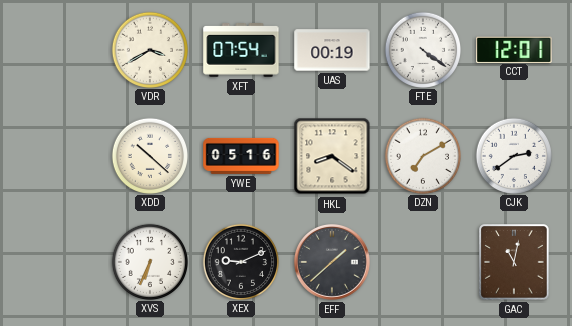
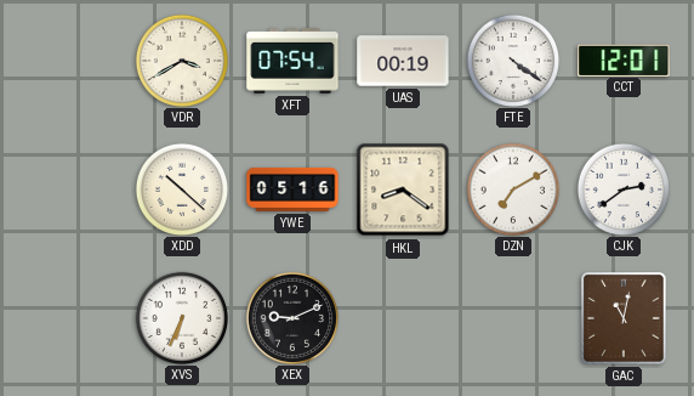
EFF: 1:38 -> none (332, 262)
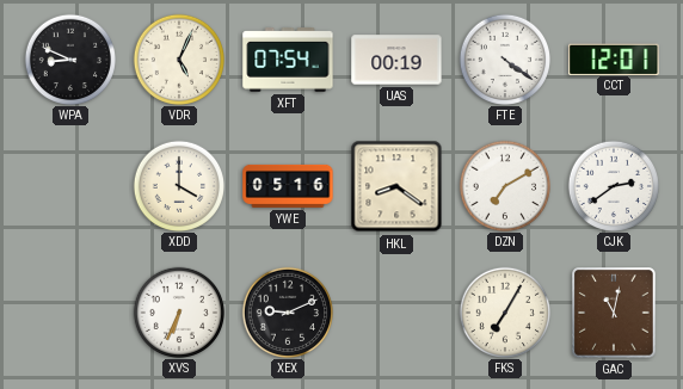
WPA: none -> 8:49 (69, 58)
VDR: 3:40 -> 5:04 (178, 58)
XDD: 10:22 -> 4:00 (178, 185)
FKS: none -> 7:05 (504, 311)
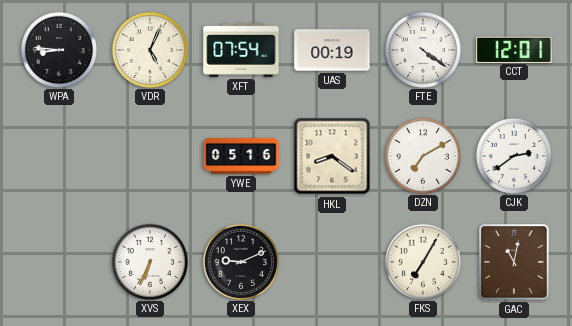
WPA: 8:49 -> 8:46 (58, 49)
XDD: 4:00 -> none (178, 185)
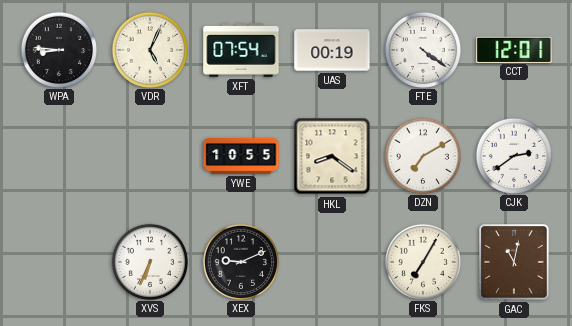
YWE: 05:16 -> 10:55 (241, 156)
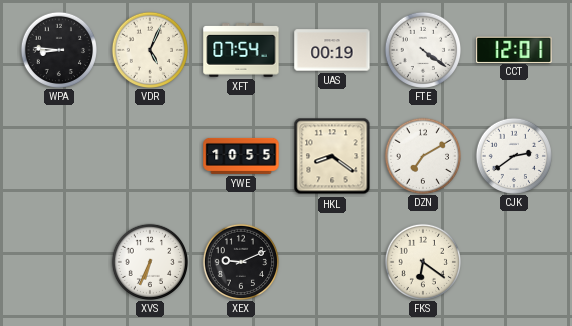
FKS: 7:05 -> 6:21 (422, 261)
GAC: 11:02 -> none (514, 262)
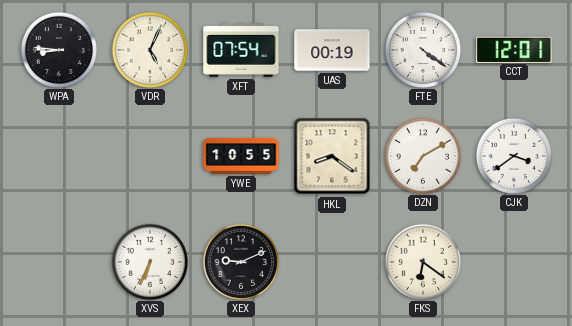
CJK: 2:39 -> 3:39 (513, 155)
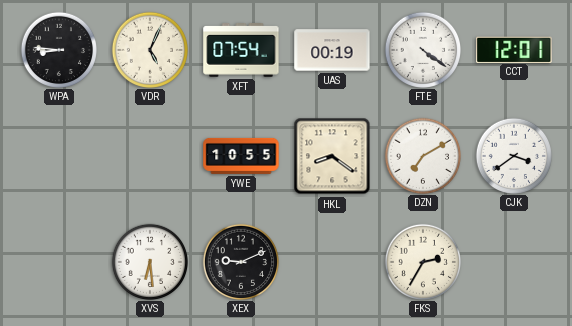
XVS: 6:34 -> 6:29 (149, 261)
FKS: 6:21 -> 2:35 (422, 261)
